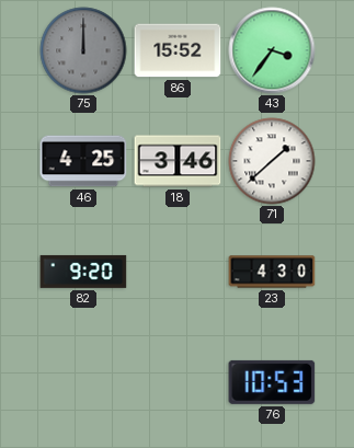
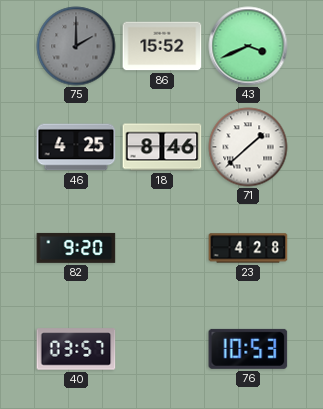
75: 12:00 -> 2:00 (76, 46)
43: 3:36 -> 3:41 (248, 46)
18: 3:46 -> 8:46 (162, 147)
23: 4:30 -> 4:28 (248, 248)
40: none -> 03:57 (76, 349)
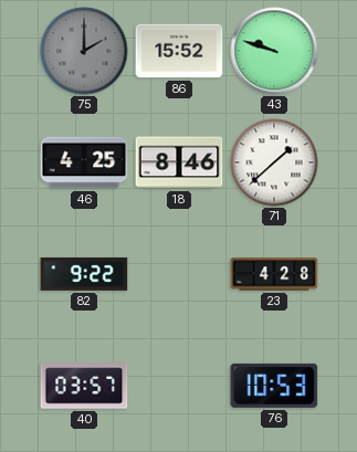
43: 3:41 -> 9:48 (274, 51)
82: 9:20 -> 9:22 (84, 274)
